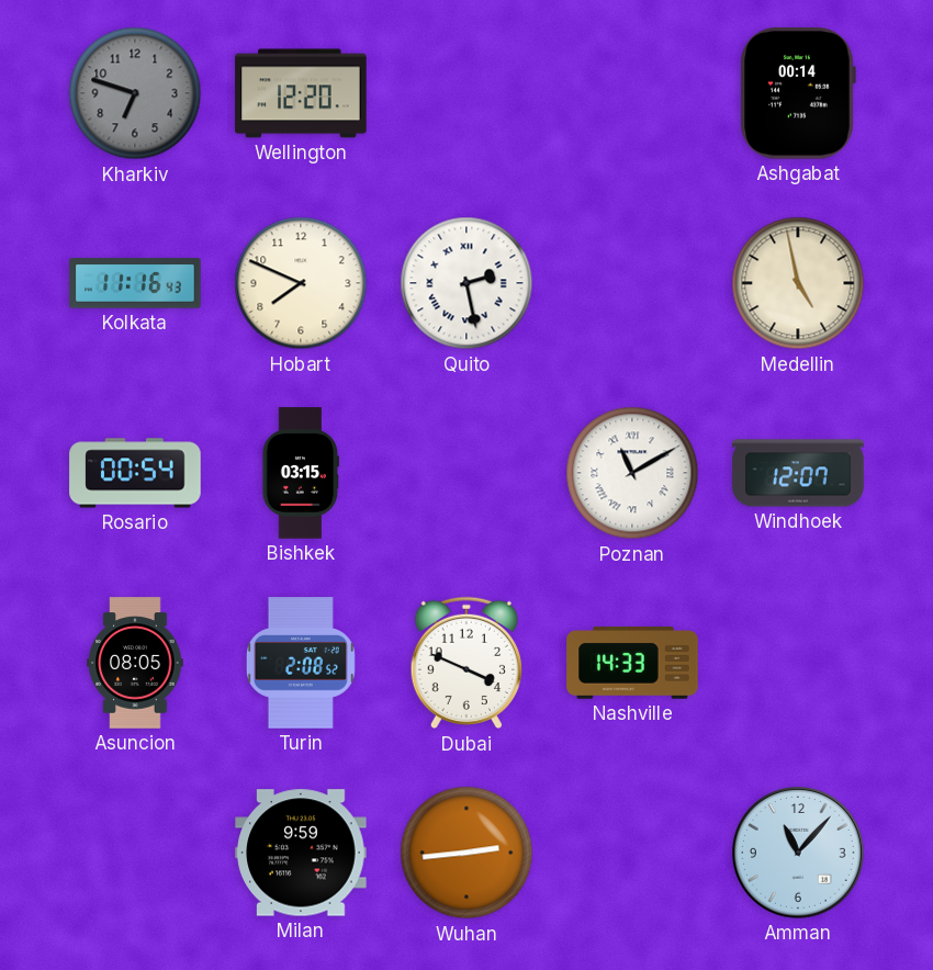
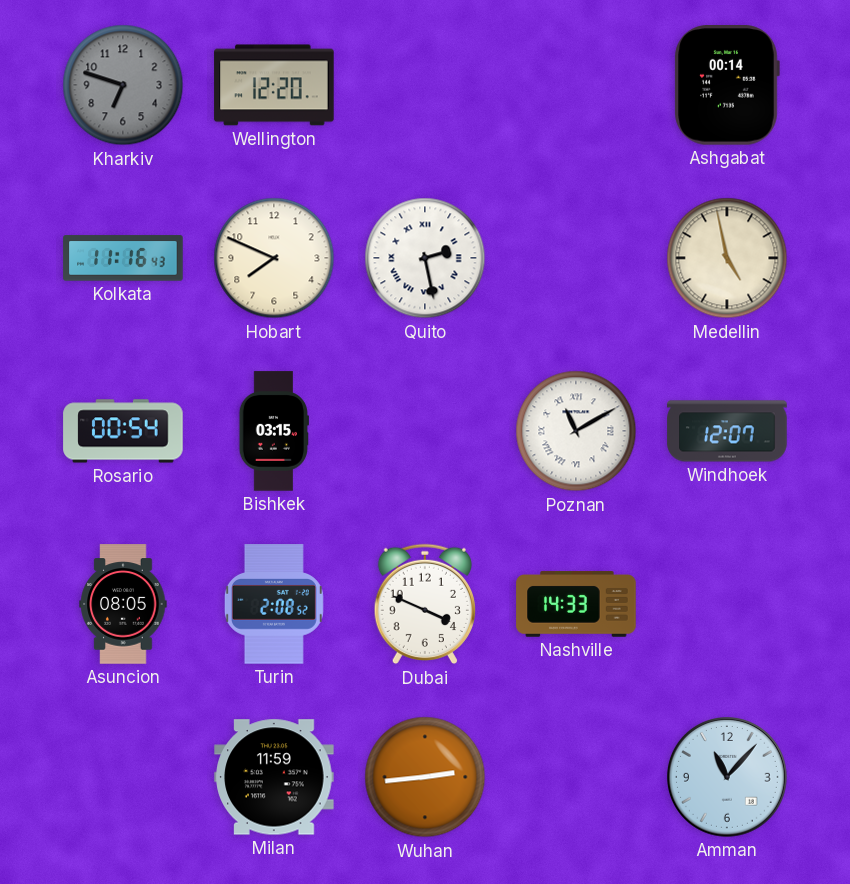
Milan: 9:59 -> 11:59 (274, 777)
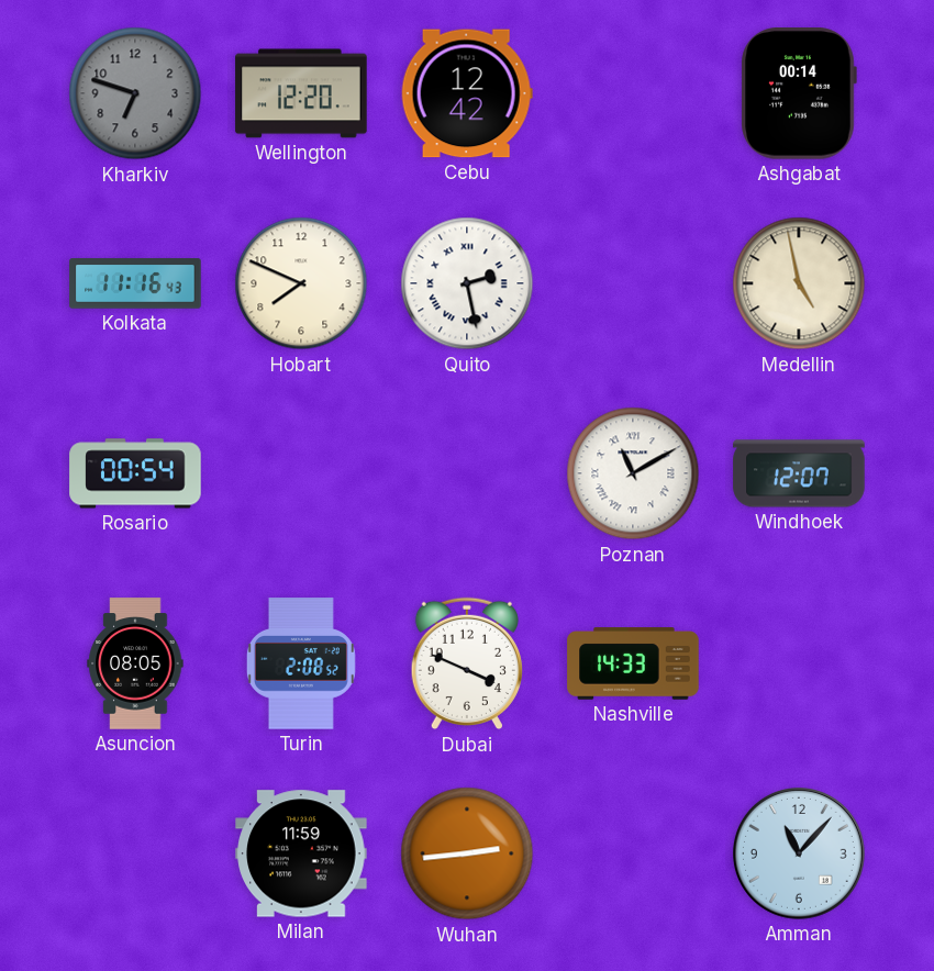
Cebu: none -> 12:42 (467, 93)
Bishkek: 03:15 -> none (274, 431)
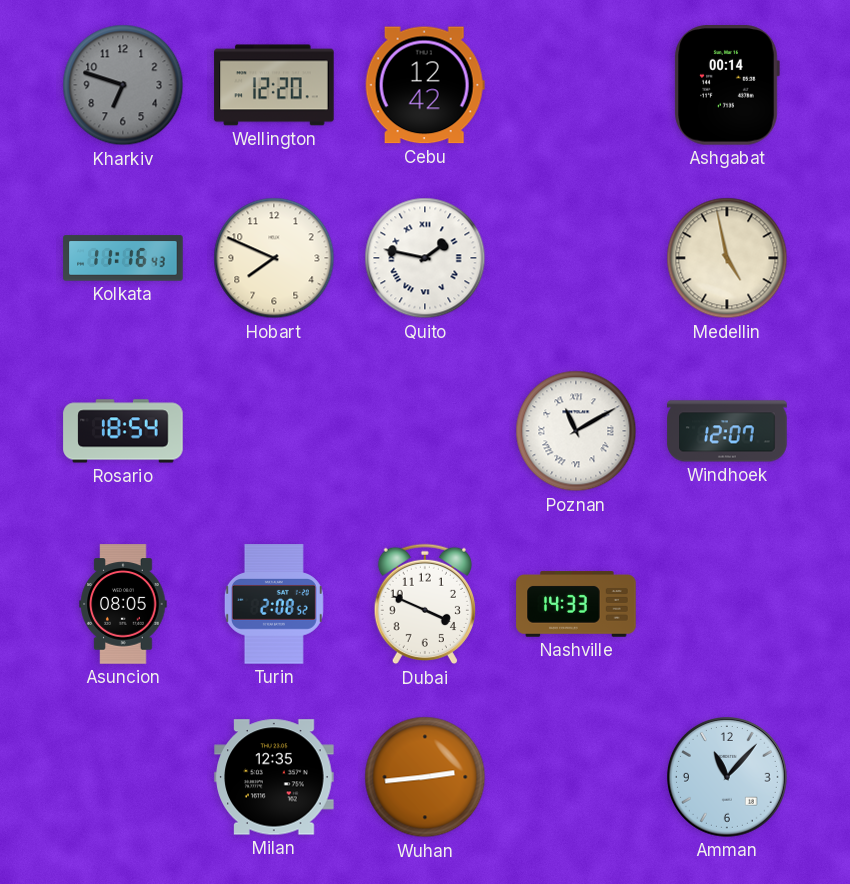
Quito: 2:28 -> 1:47 (425, 258)
Rosario: 00:54 -> 18:54 (123, 431)
Milan: 11:59 -> 12:35 (274, 777)
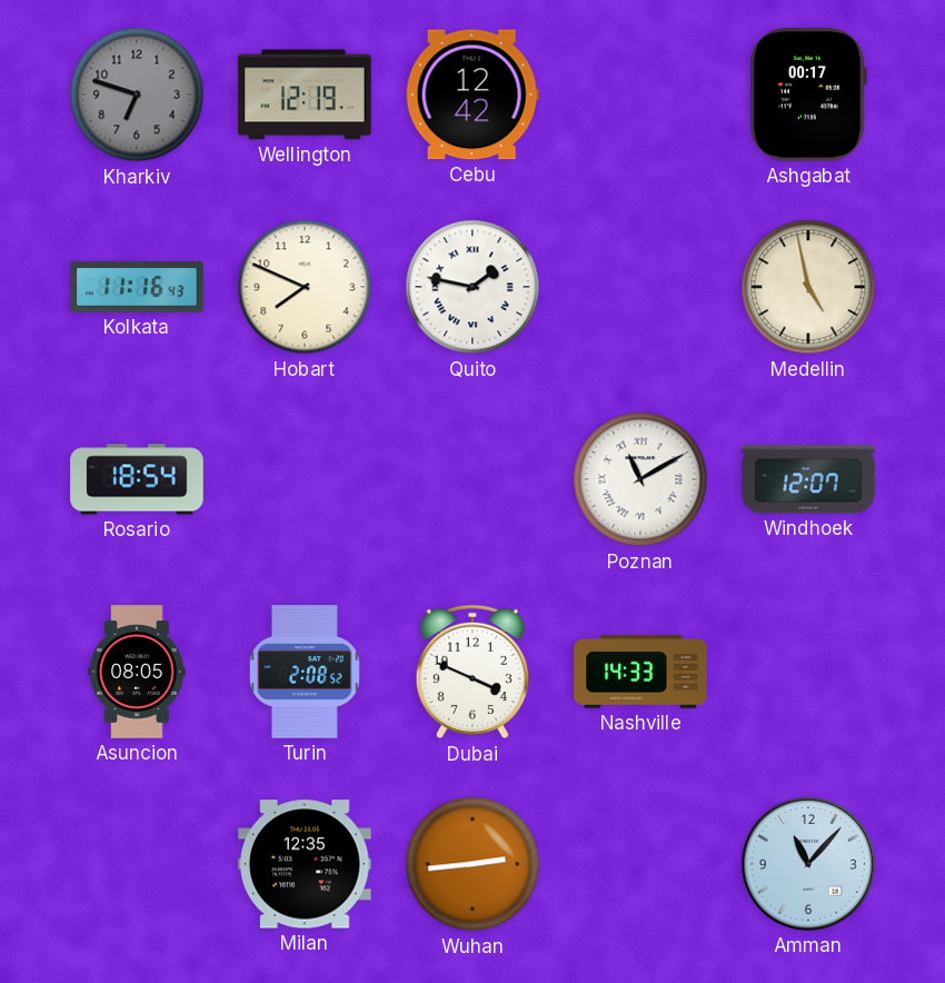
Wellington: 12:20 -> 12:19 (305, 95)
Ashgabat: 00:14 -> 00:17 (808, 96)
